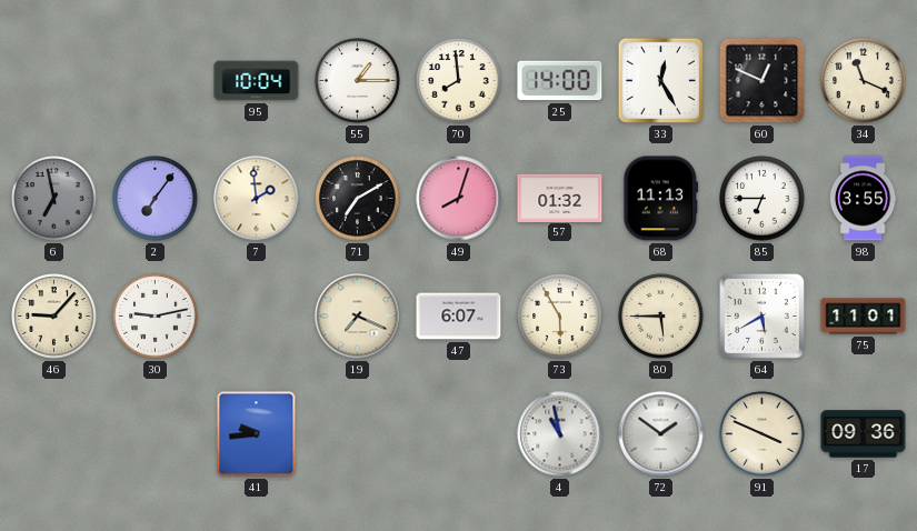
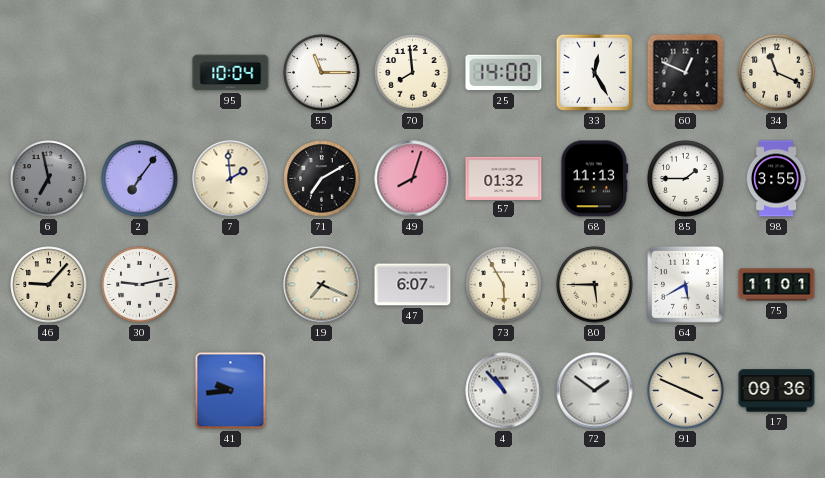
55: 1:15 -> 11:15 (322, 73)
85: 6:45 -> 1:45 (686, 179)
4: 10:58 -> 10:53 (504, 391)
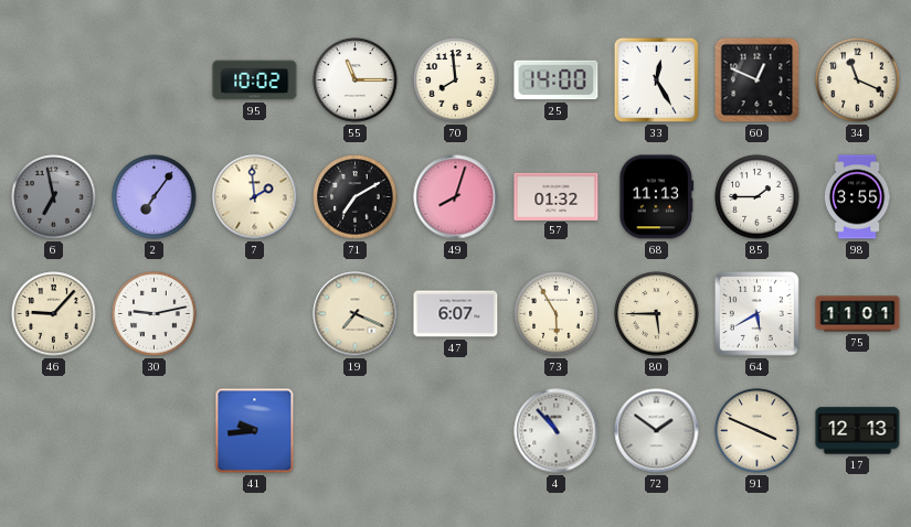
95: 10:04 -> 10:02 (255, 80)
17: 09:36 -> 12:13 (858, 431)
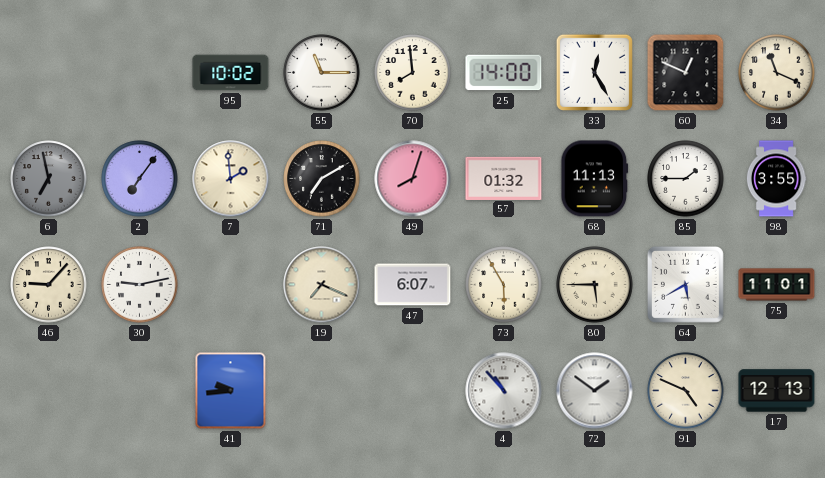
91: 3:49 -> 4:49 (686, 391)
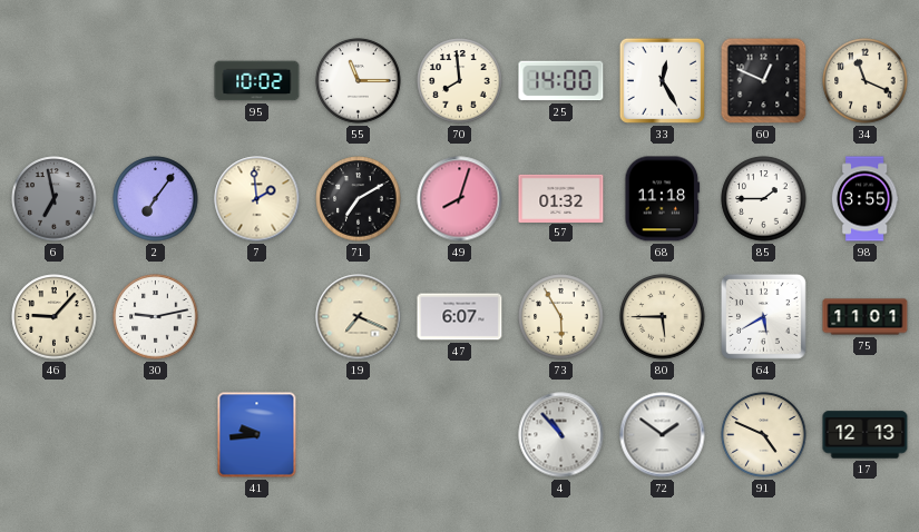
68: 11:13 -> 11:18 (663, 199)
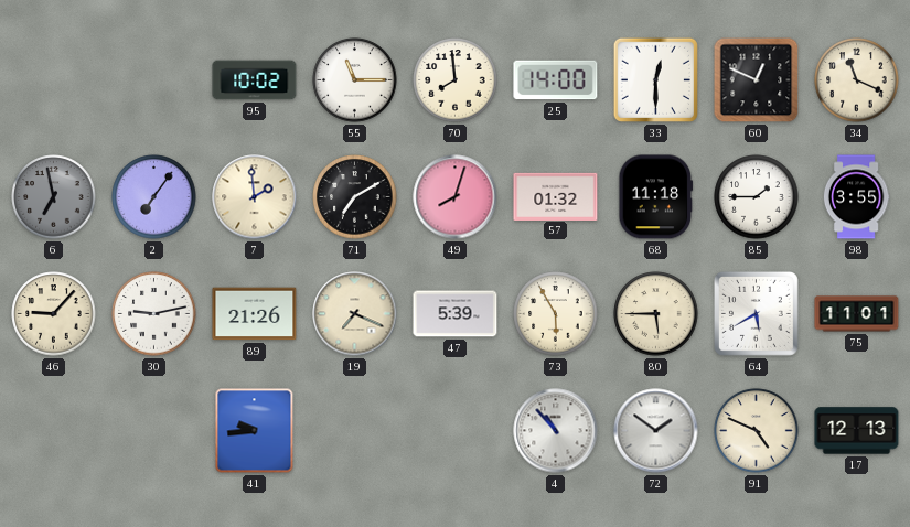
33: 12:25 -> 12:30 (655, 79)
89: none -> 21:26 (255, 314)
47: 6:07 -> 5:39 (456, 314)
